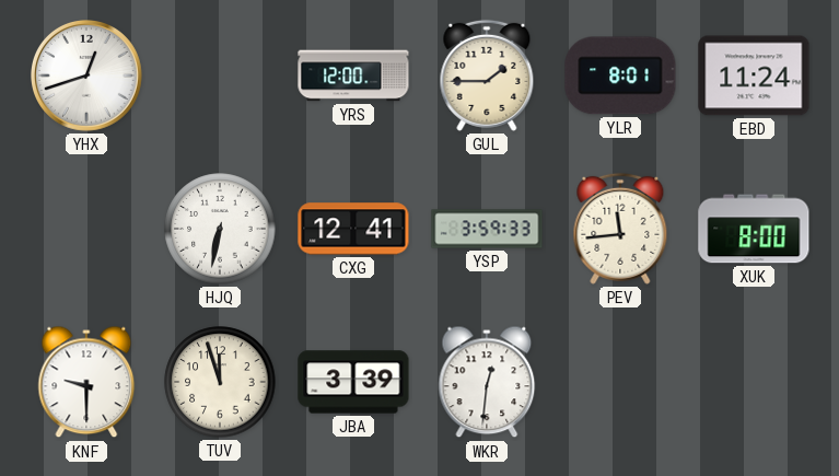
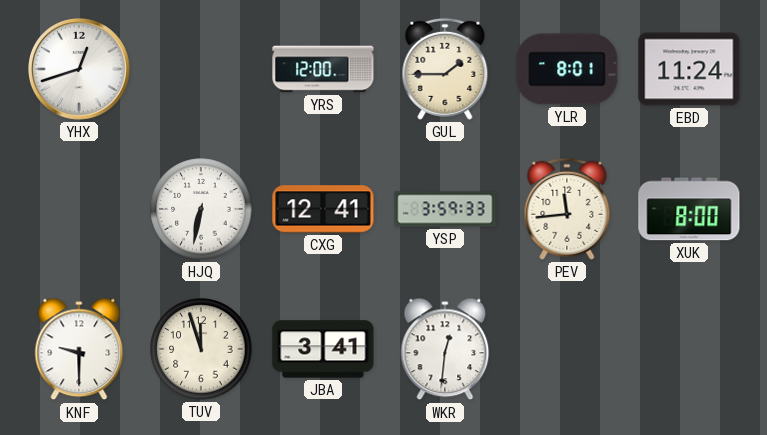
JBA: 3:39 -> 3:41 (323, 349)
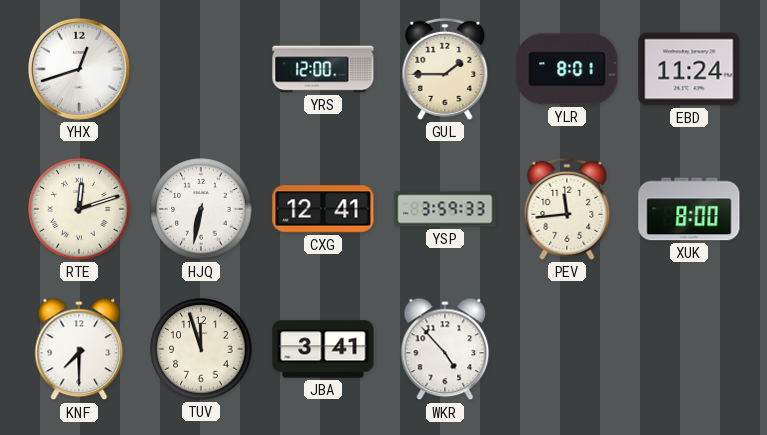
RTE: none -> 12:12 (79, 209)
KNF: 9:30 -> 7:30 (79, 349)
WKR: 12:31 -> 4:53 (445, 349)
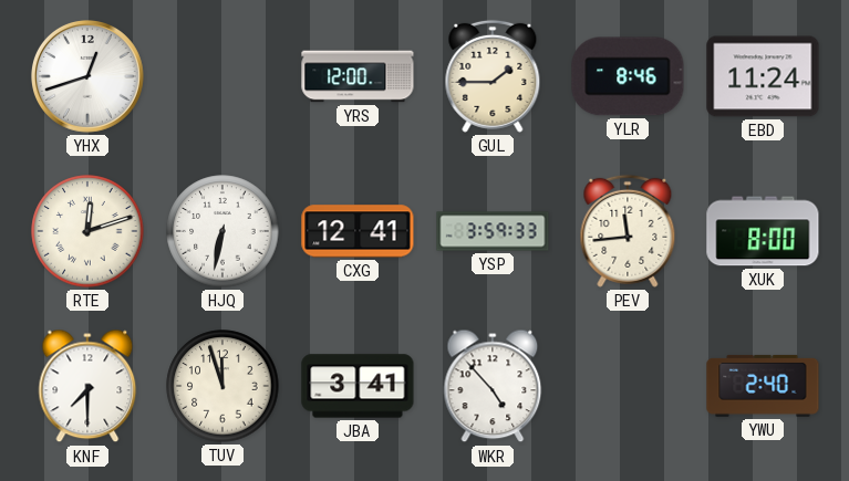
YLR: 8:01 -> 8:46 (628, 76)
YWU: none -> 2:40 (763, 386)
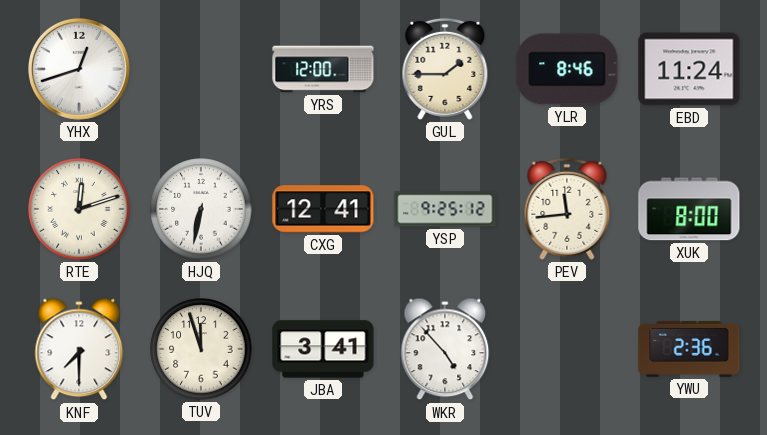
YSP: 3:59 -> 9:25 (445, 209)
YWU: 2:40 -> 2:36 (689, 349)
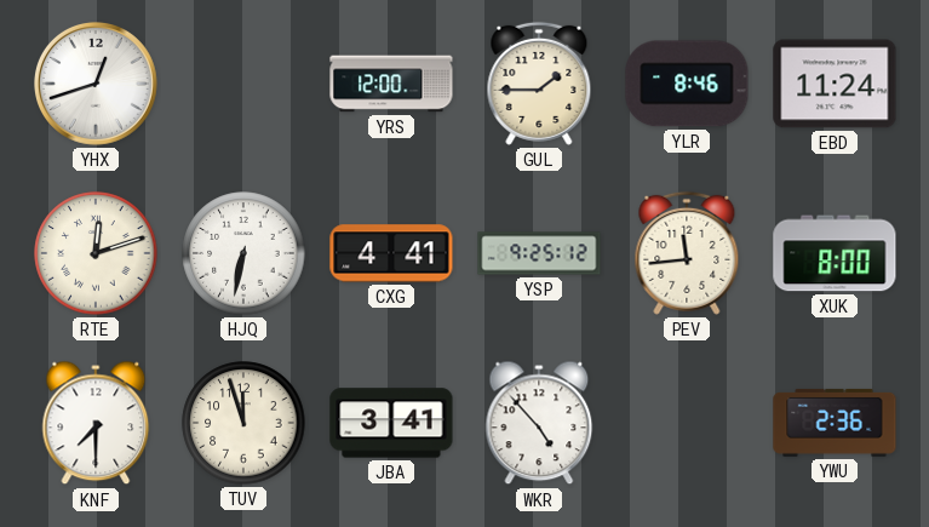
CXG: 12:41 -> 4:41 (391, 253)
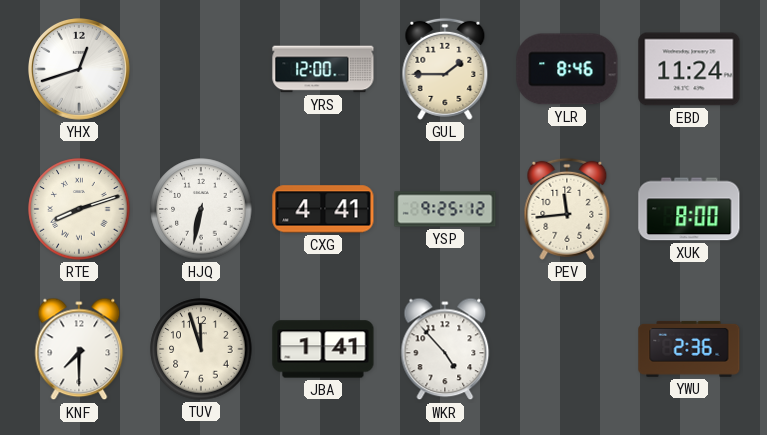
RTE: 12:12 -> 8:12 (79, 209)
JBA: 3:41 -> 1:41 (323, 349)
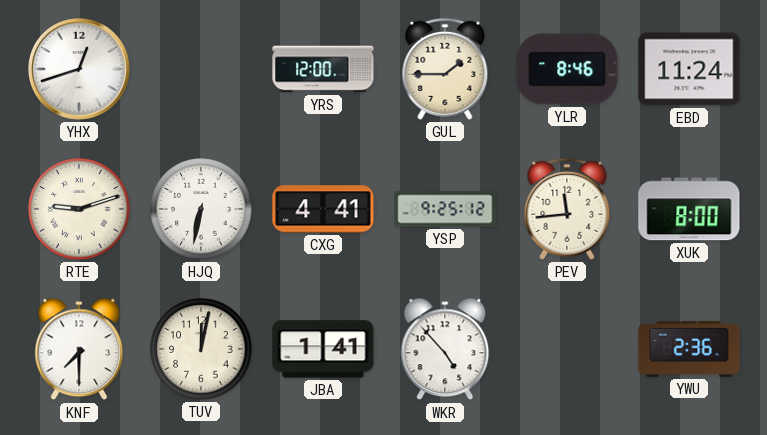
RTE: 8:12 -> 9:12 (79, 209)
TUV: 11:57 -> 12:02 (201, 349)
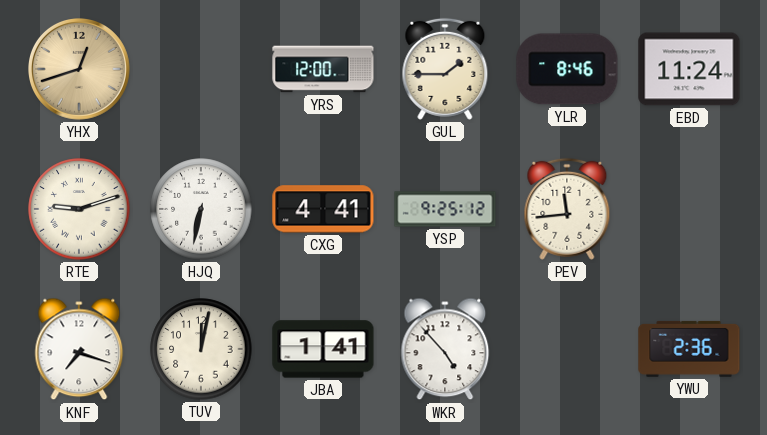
YHX dial: white -> champagne (80, 70)
XUK: 8:00 -> none (689, 209)
KNF: 7:30 -> 7:18 (79, 349)
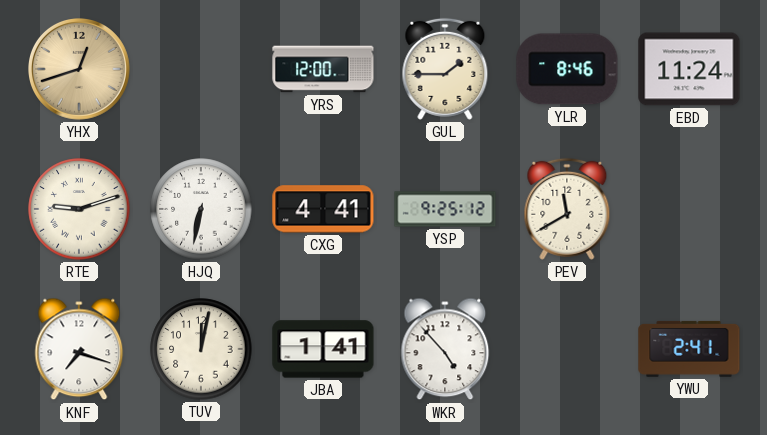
PEV: 11:44 -> 11:40 (567, 209)
YWU: 2:36 -> 2:41 (689, 349)
